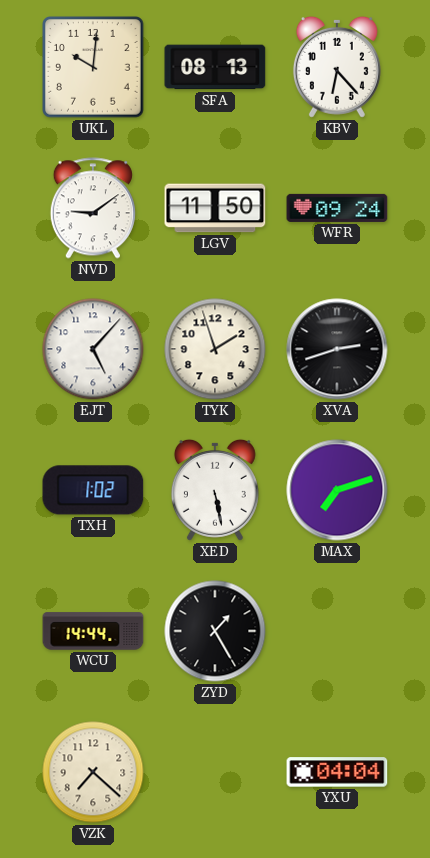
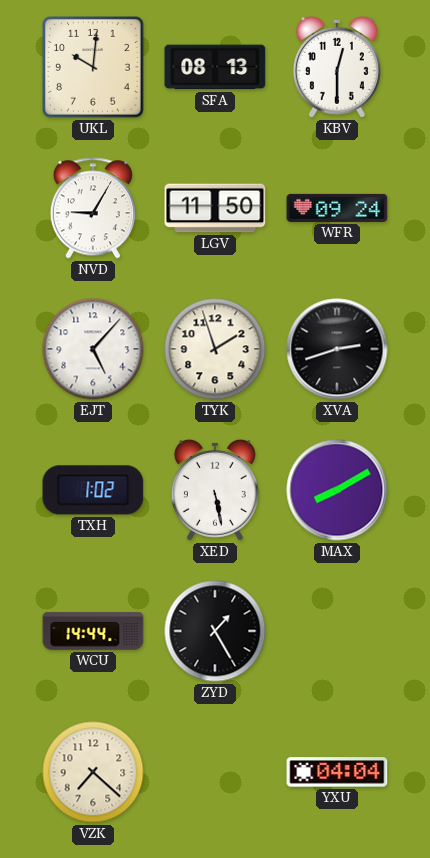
KBV: 6:23 -> 12:30 (337, 67)
NVD: 9:09 -> 9:05 (93, 208)
MAX: 7:12 -> 8:10 (337, 490)
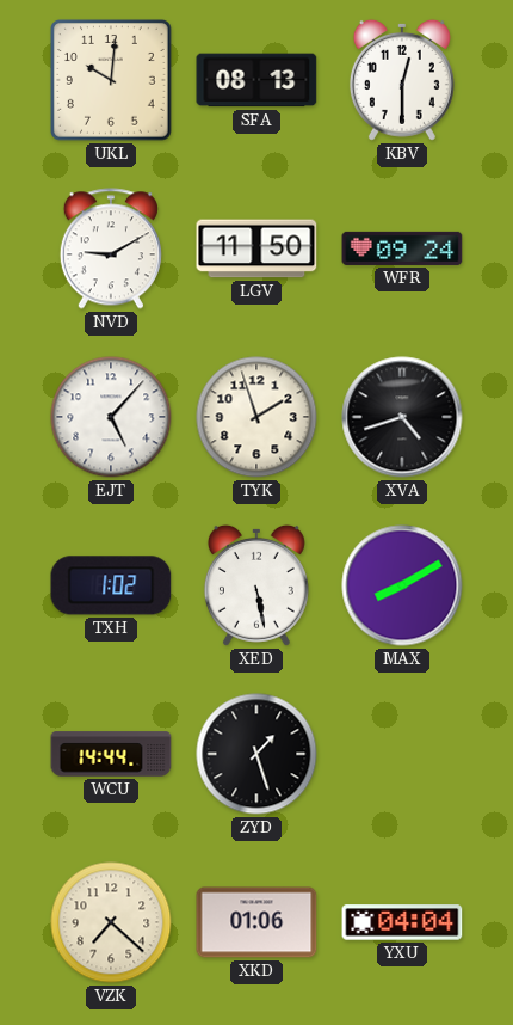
NVD: 9:05 -> 9:10 (111, 248)
XVA: 2:42 -> 4:42 (402, 417)
ZYD: 1:25 -> 1:27 (256, 754)
XKD: none -> 01:06 (256, 922)
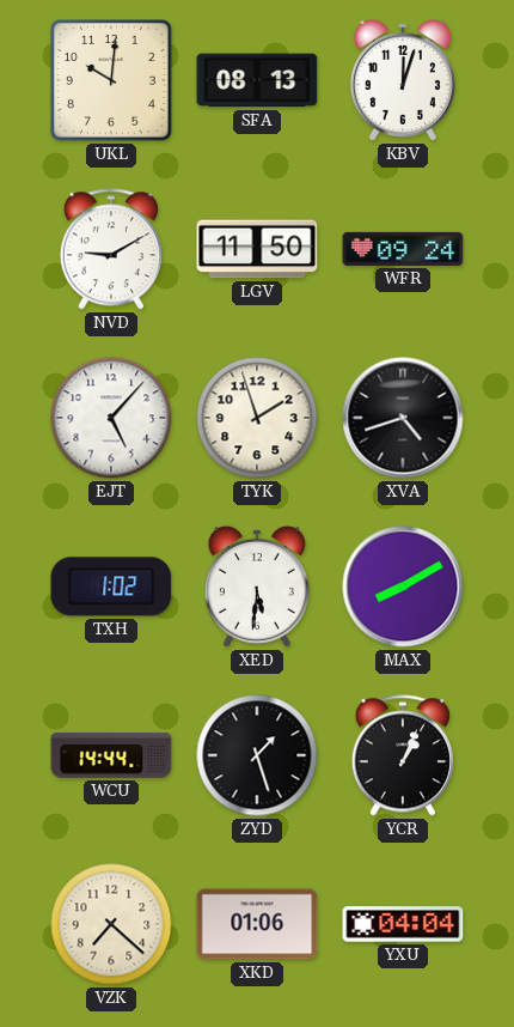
KBV: 12:30 -> 12:03 (403, 80)
XED: 5:28 -> 5:31 (257, 587)
YCR: none -> 1:04 (403, 755)
